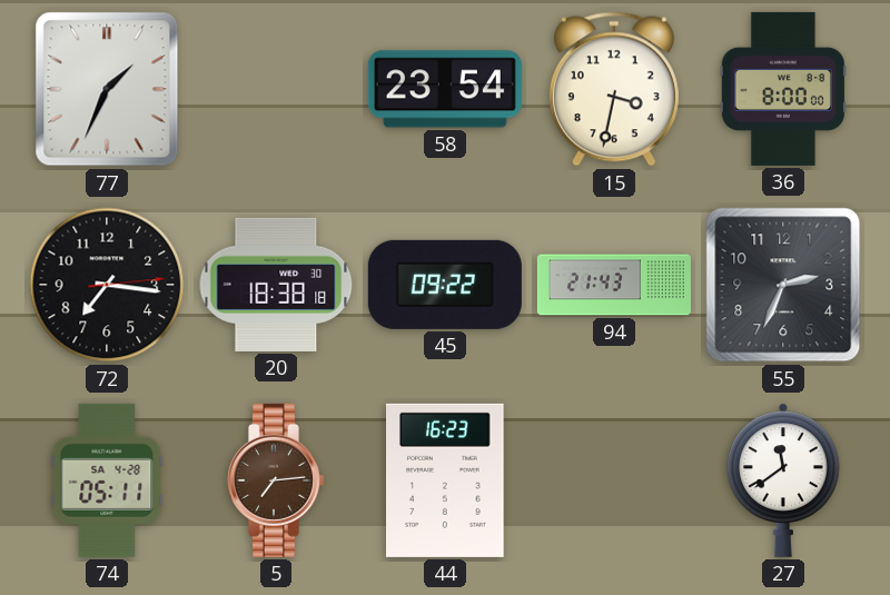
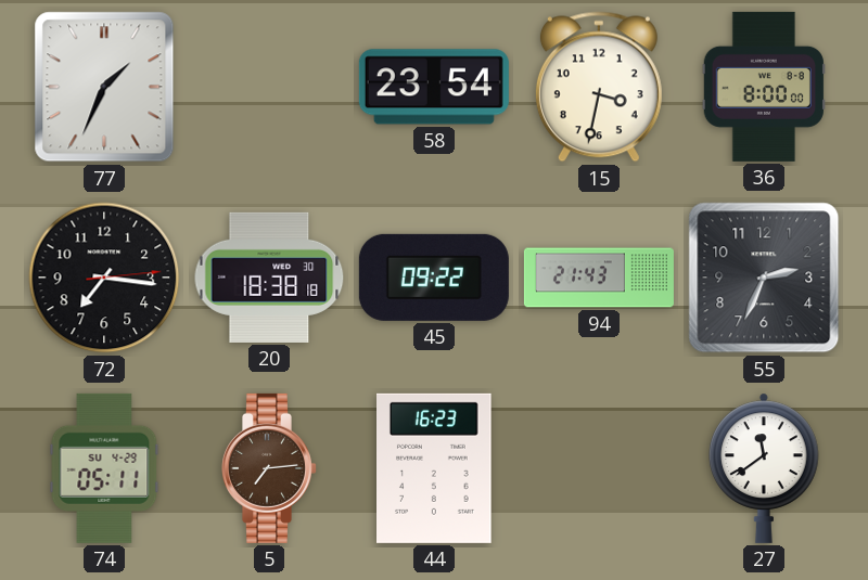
74 date: SA 4-28 -> SU 4-29 (104, 468)
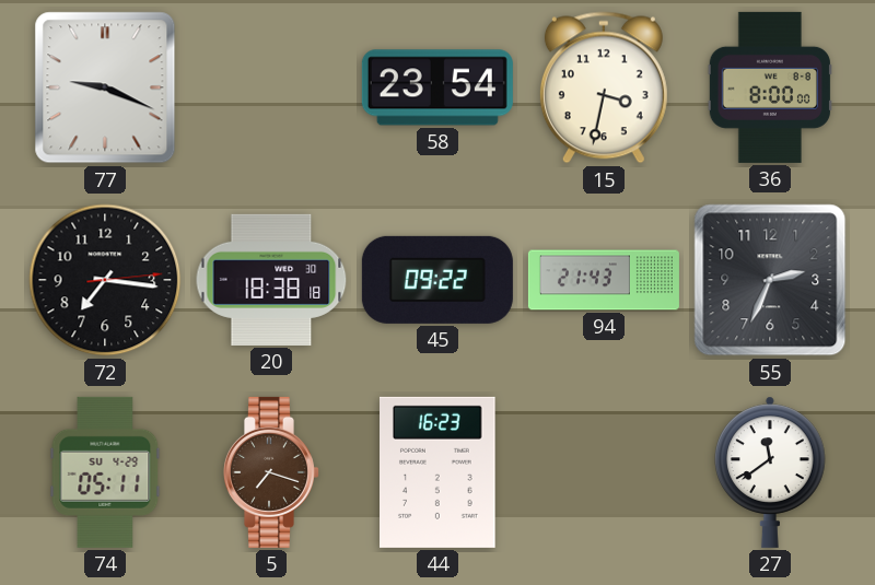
77: 1:34 -> 9:19 (105, 87)
5: 7:14 -> 7:18 (271, 472)
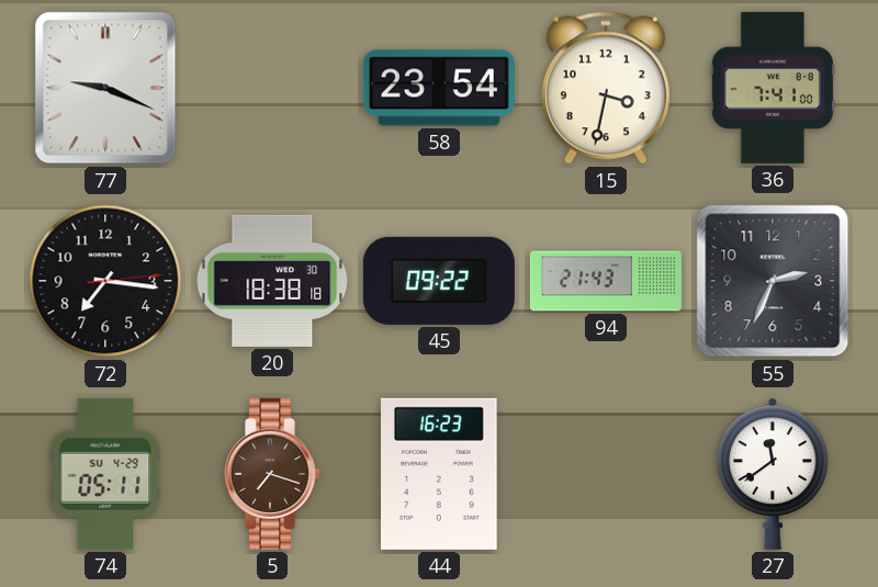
36: 8:00 -> 7:41 (772, 88)
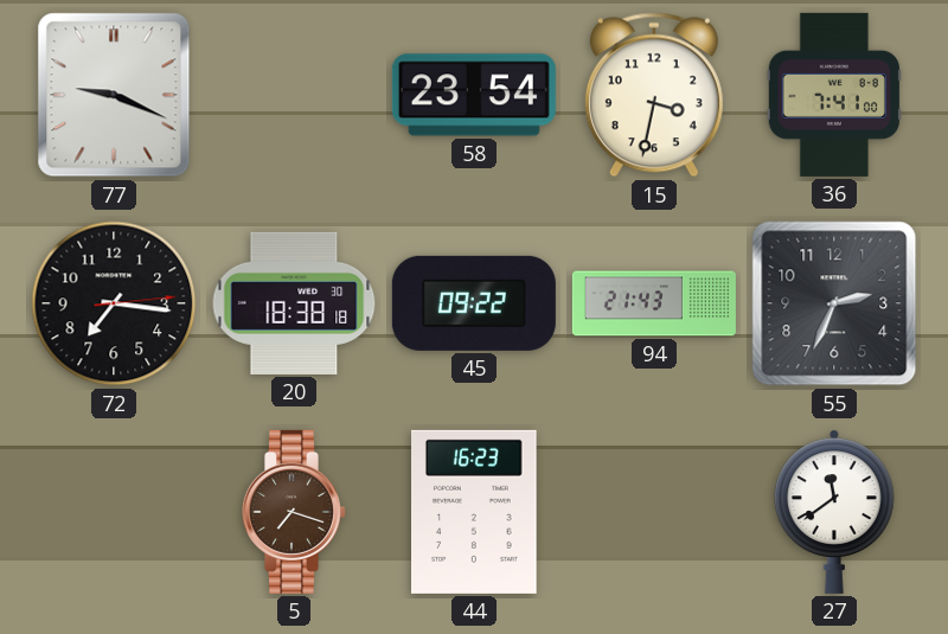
74: 05:11 -> none (105, 474)
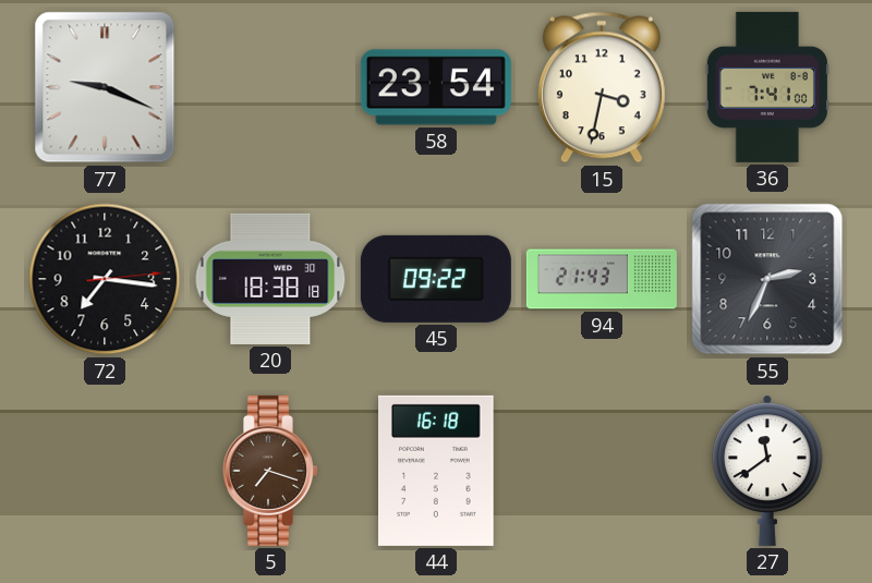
44: 16:23 -> 16:18 (437, 471)
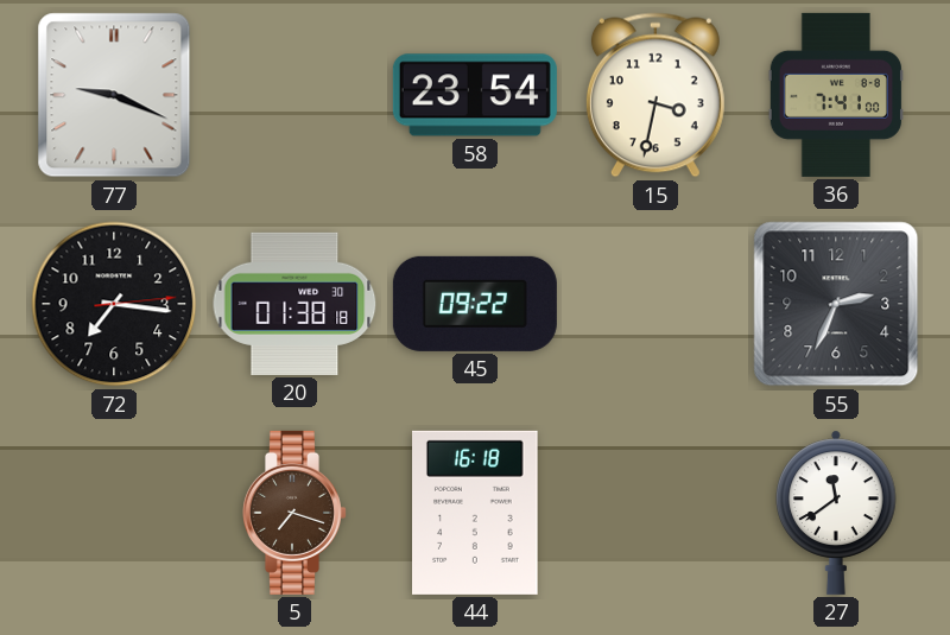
20: 18:38 -> 01:38 (294, 304)
94: 21:43 -> none (602, 279)
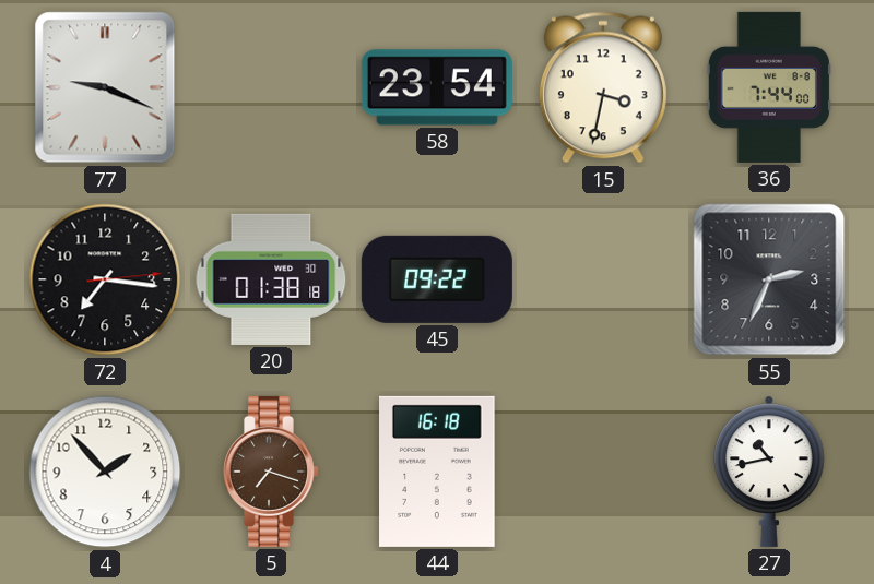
36: 7:41 -> 7:44 (768, 87)
4: none -> 1:53 (105, 472)
27: 11:39 -> 10:43 (770, 472)
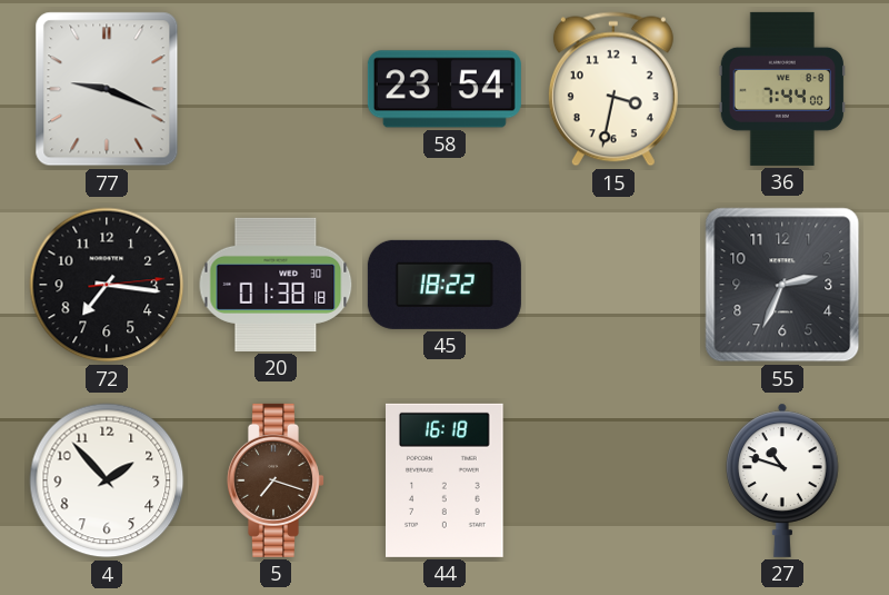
45: 09:22 -> 18:22 (444, 285)
27: 10:43 -> 10:48 (783, 480)
